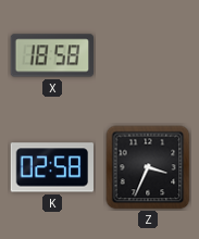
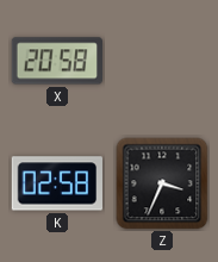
X: 18:58 -> 20:58 (56, 61)
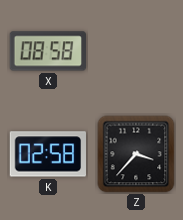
X: 20:58 -> 08:58 (47, 51)
Z: 3:34 -> 3:37 (136, 154)
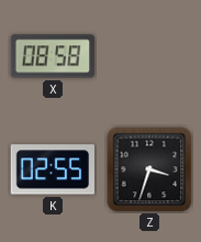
K: 02:58 -> 02:55 (52, 169)
Z: 3:37 -> 3:33 (149, 169)
